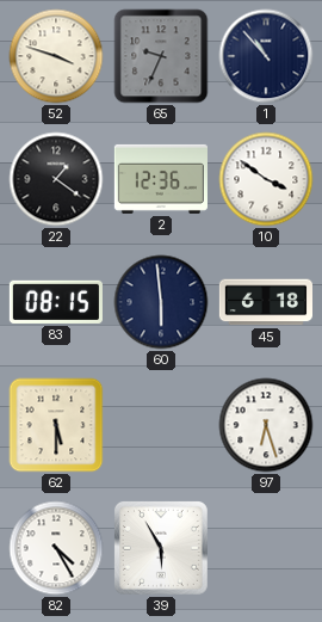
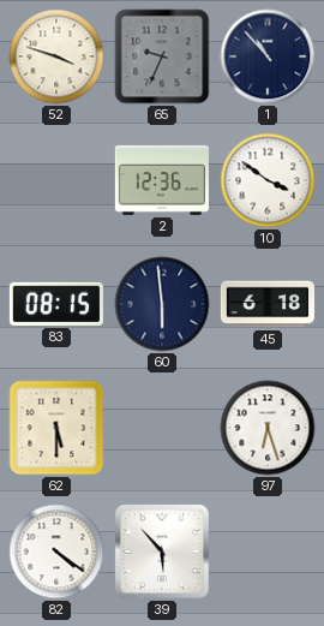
22: 1:21 -> none (56, 179)
82: 4:25 -> 4:21 (56, 552)
39: 5:55 -> 5:53 (162, 552)
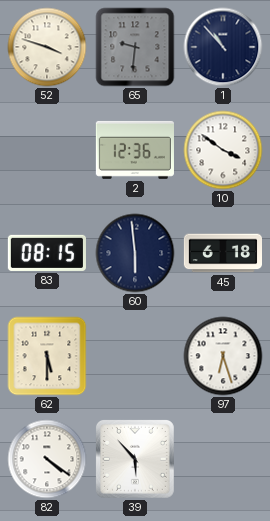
65: 9:34 -> 9:31 (135, 47)
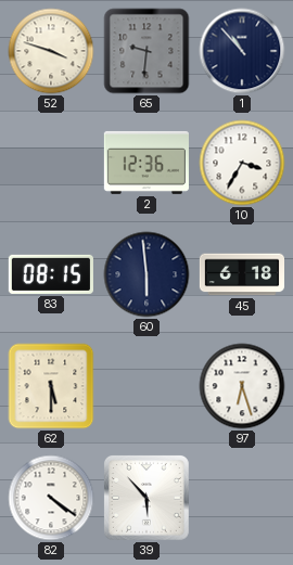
10: 3:51 -> 3:35 (242, 163)
